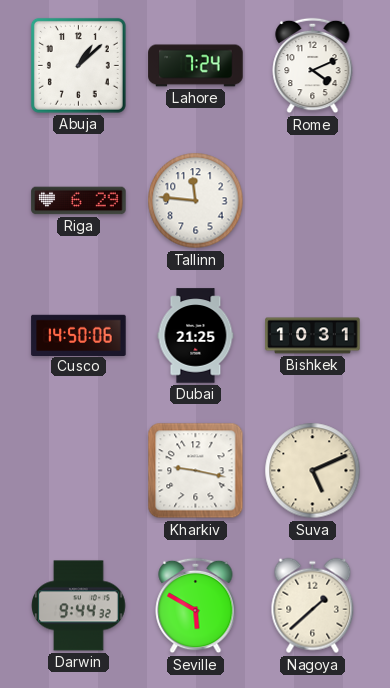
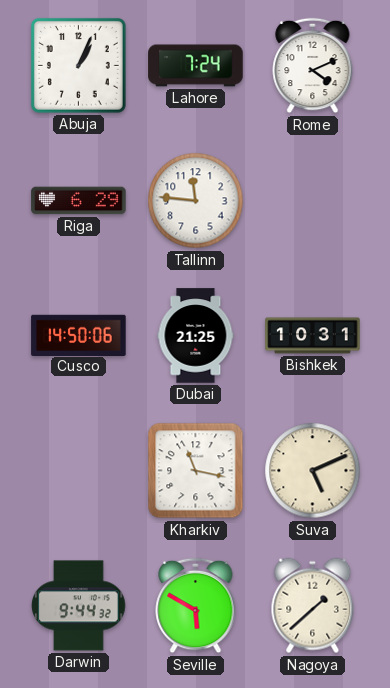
Abuja: 1:08 -> 1:04 (78, 65)
Kharkiv: 9:17 -> 11:17 (196, 471)
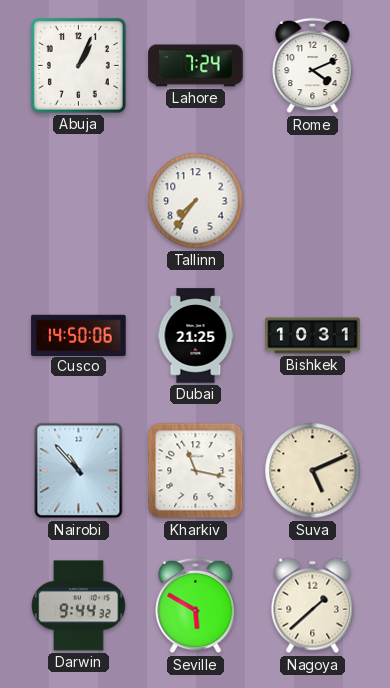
Riga: 6:29 -> none (79, 201)
Tallinn: 11:46 -> 7:36 (196, 201)
Nairobi: none -> 10:53 (79, 471)
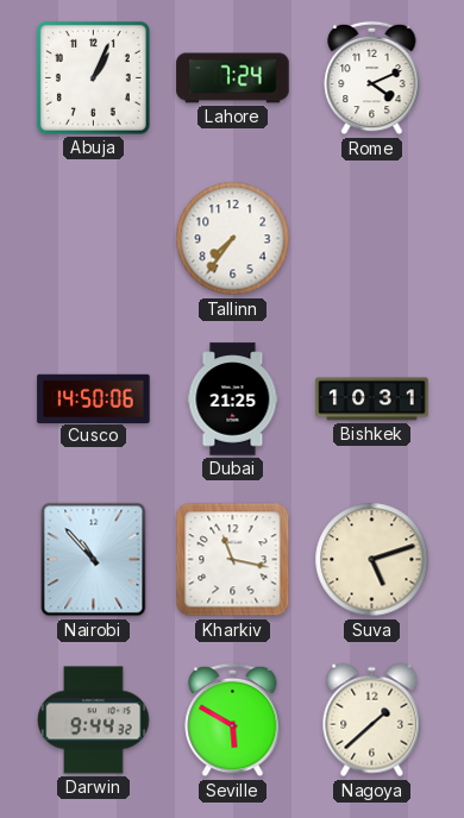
Suva: 5:11 -> 5:12 (372, 560)
